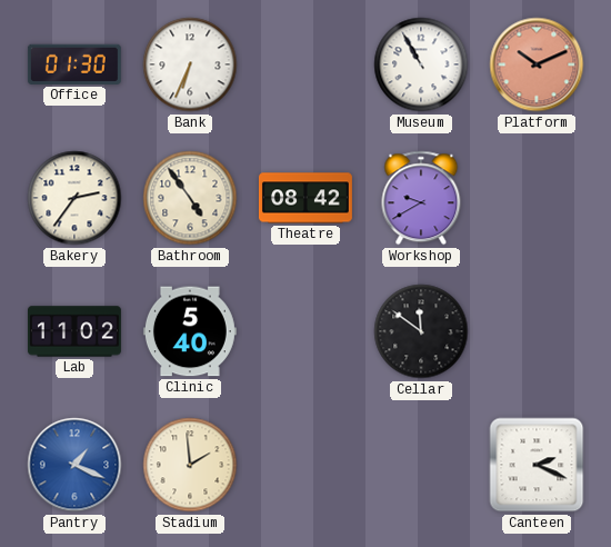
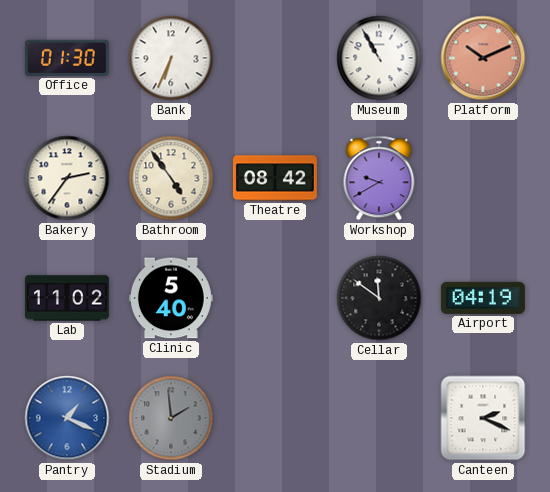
Airport: none -> 04:19 (483, 298)
Stadium dial: cream -> grey (171, 418)
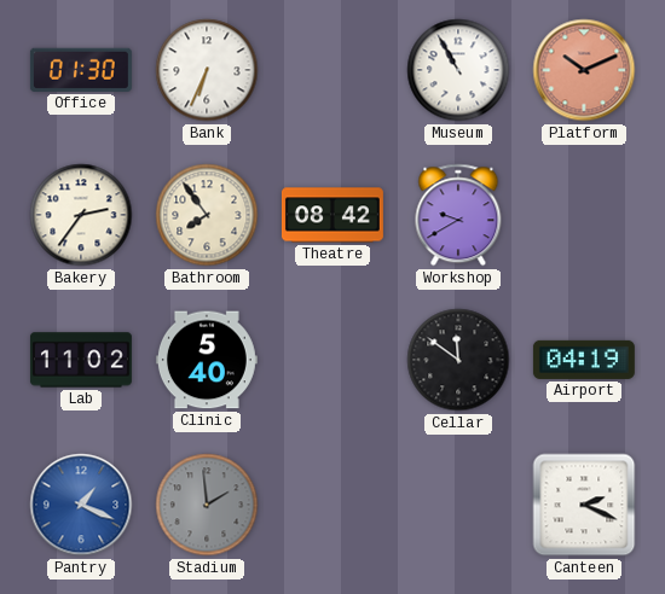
Bathroom: 4:54 -> 7:54 (207, 215)
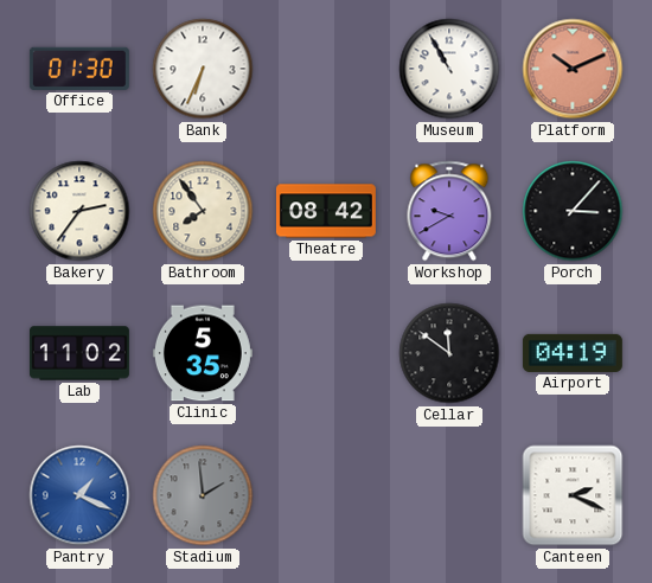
Porch: none -> 3:07 (573, 211)
Clinic: 5:40 -> 5:35 (203, 353)
